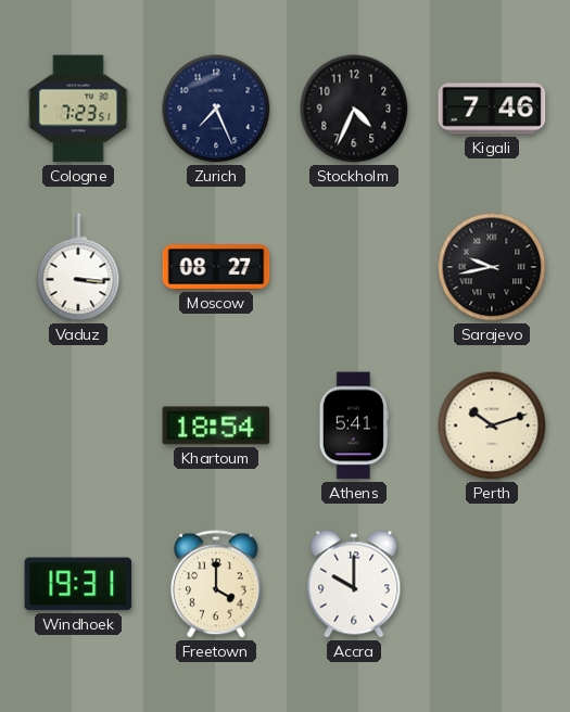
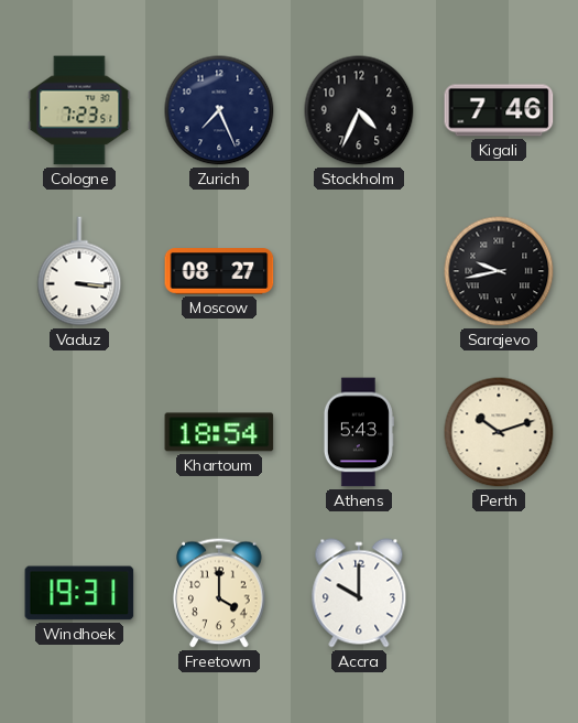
Athens: 5:41 -> 5:43 (359, 432)
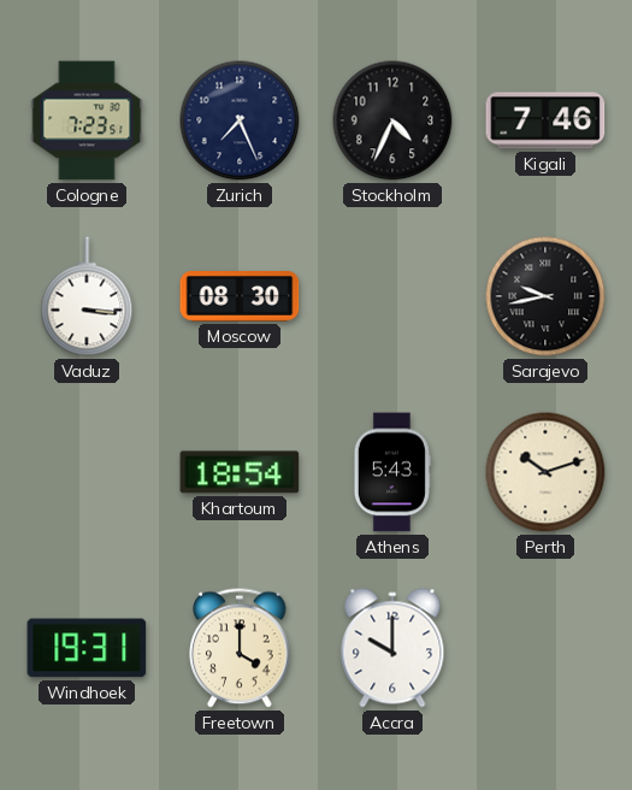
Moscow: 08:27 -> 08:30 (240, 297)
